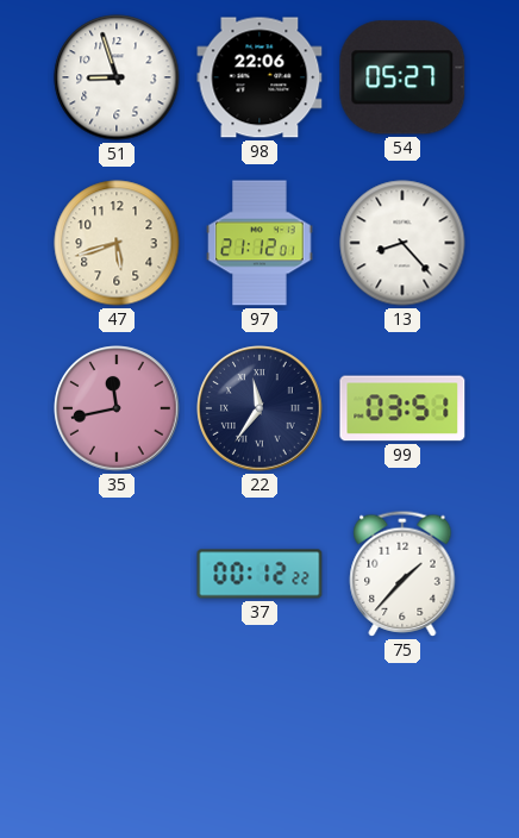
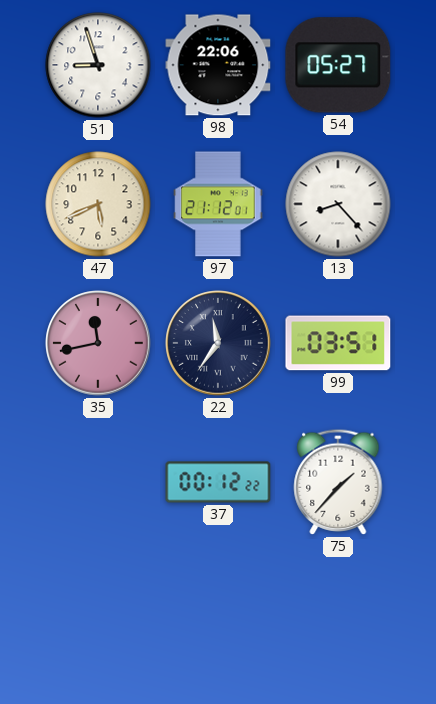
47: 5:42 -> 5:41 (98, 204)
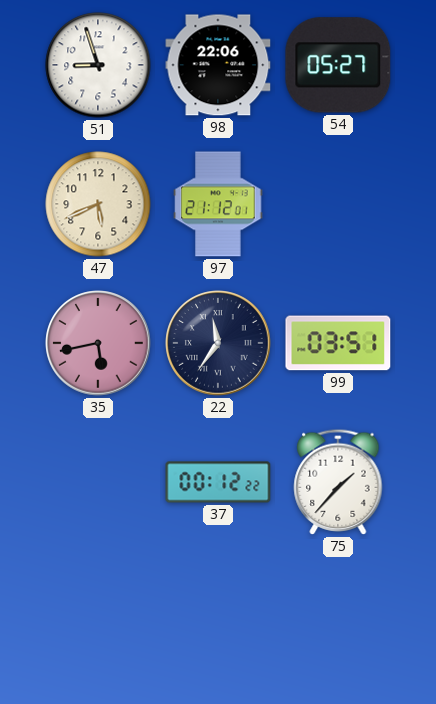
13: 8:23 -> none (338, 204)
35: 11:43 -> 5:43 (98, 343)
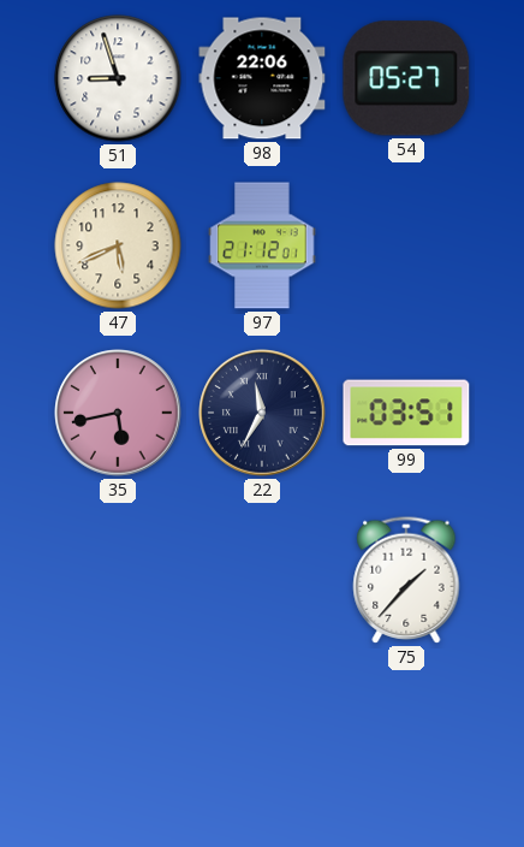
22: 11:36 -> 11:35 (262, 413)
37: 00:12 -> none (218, 482)
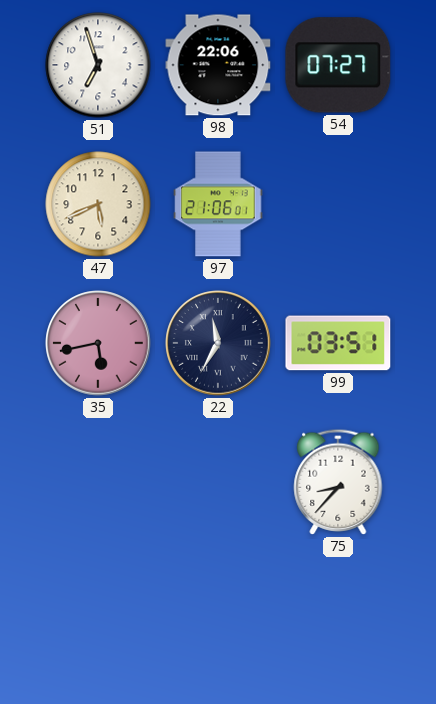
51: 8:57 -> 6:57 (98, 65)
54: 05:27 -> 07:27 (338, 65)
97: 21:12 -> 21:06 (218, 204)
75: 1:37 -> 8:37 (338, 482)
